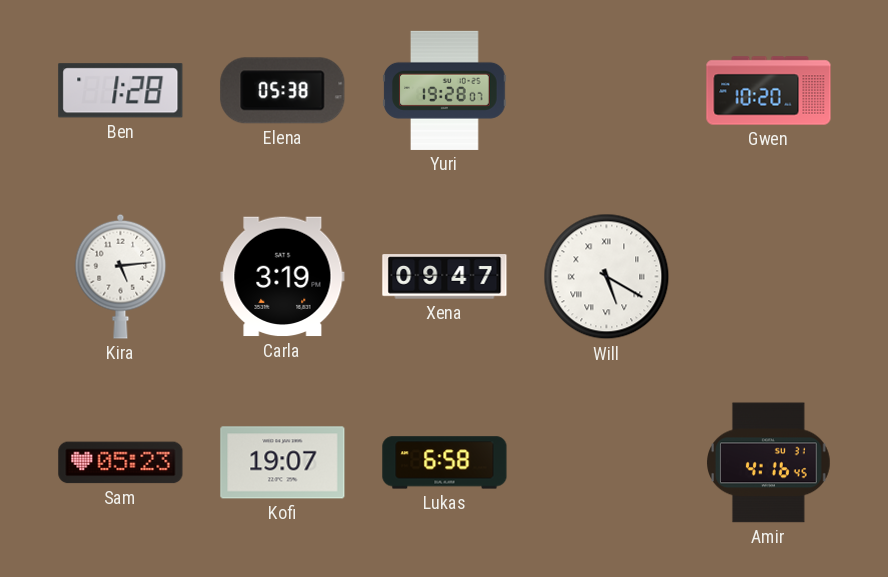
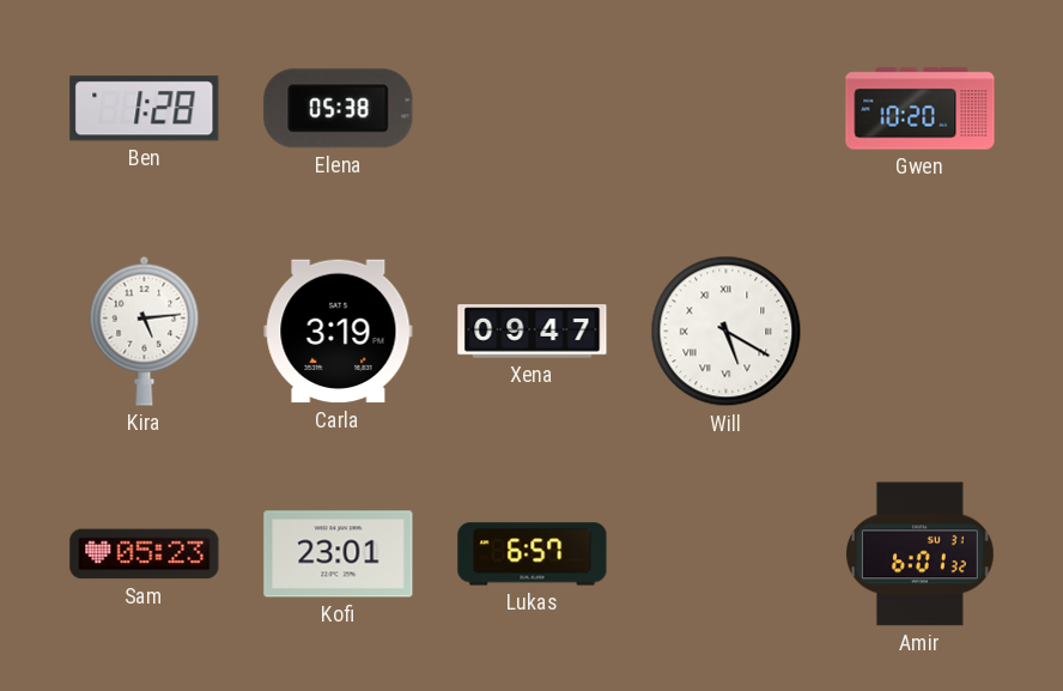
Yuri: 19:28 -> none (445, 90)
Kofi: 19:07 -> 23:01 (339, 554)
Lukas: 6:58 -> 6:57 (533, 554)
Amir: 4:16 -> 6:01 (921, 554)
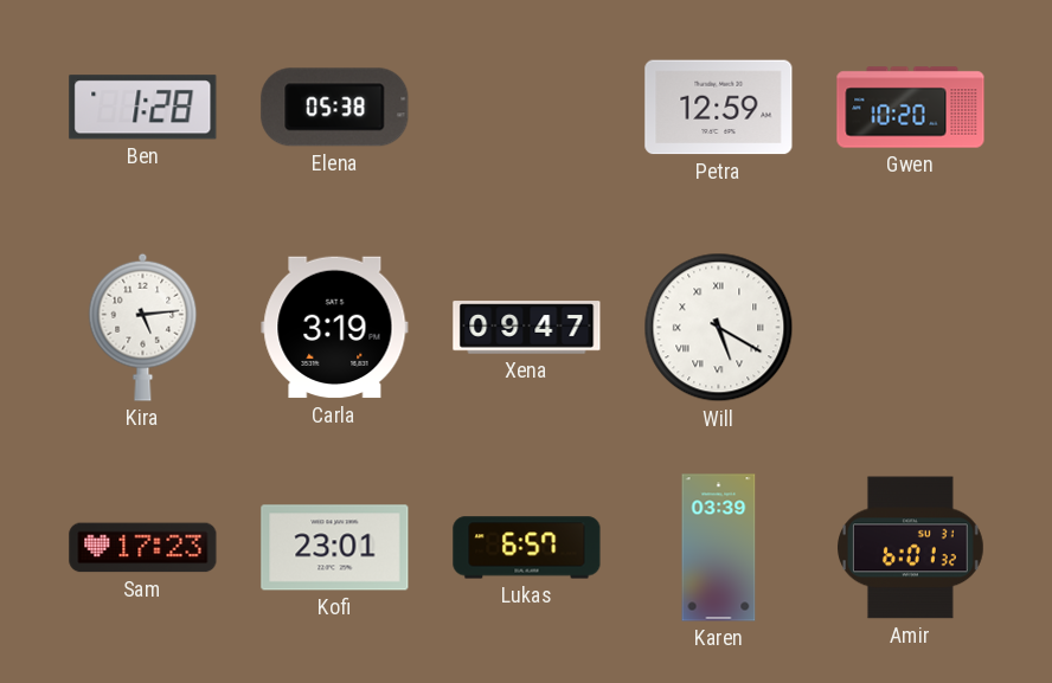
Petra: none -> 12:59 (719, 108)
Sam: 05:23 -> 17:23 (143, 548)
Karen: none -> 03:39 (719, 548)
